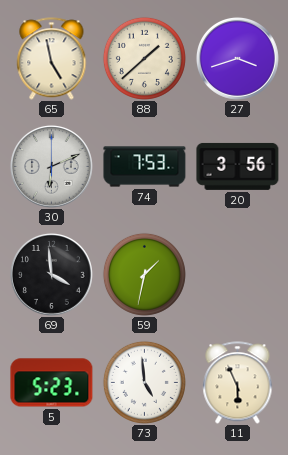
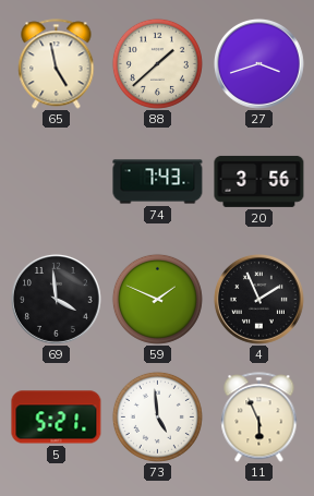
30: 6:11 -> none (51, 166)
74: 7:53 -> 7:43 (158, 182)
59: 1:32 -> 1:49 (157, 299)
4: none -> 1:56 (258, 299)
5: 5:23 -> 5:21 (57, 418)
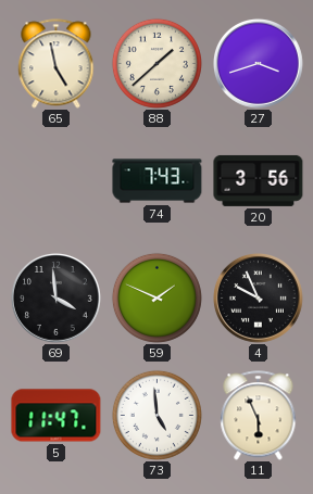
4: 1:56 -> 9:56 (258, 297)
5: 5:21 -> 11:47 (57, 416)
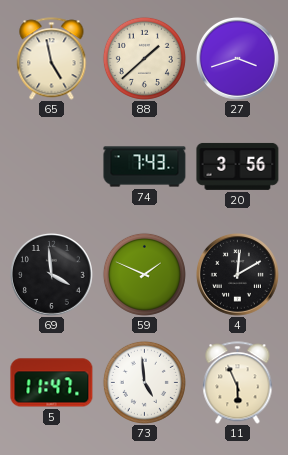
4: 9:56 -> 12:10 (237, 274)
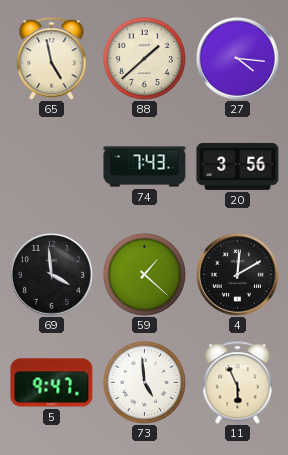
27: 3:42 -> 4:16 (237, 58)
59: 1:49 -> 1:22 (144, 274)
5: 11:47 -> 9:47 (52, 383)
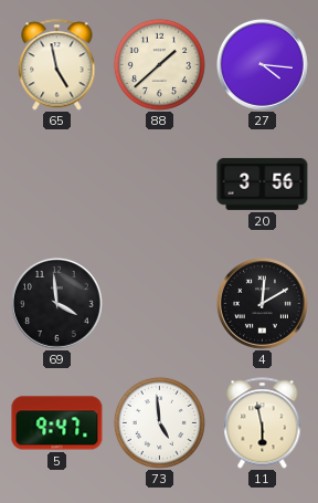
74: 7:43 -> none (145, 167)
59: 1:22 -> none (144, 274)
11: 5:56 -> 5:58 (263, 423)
